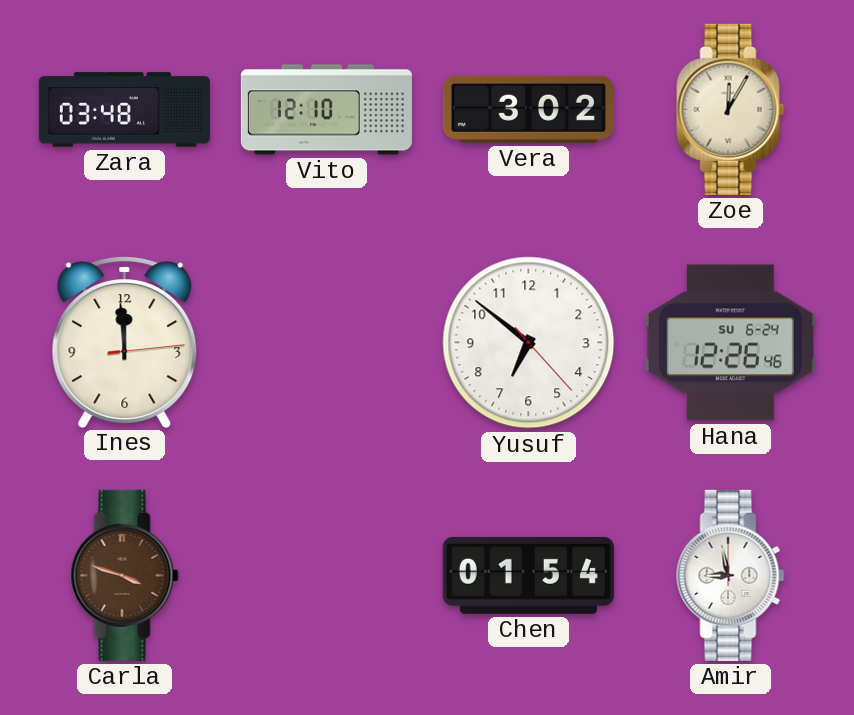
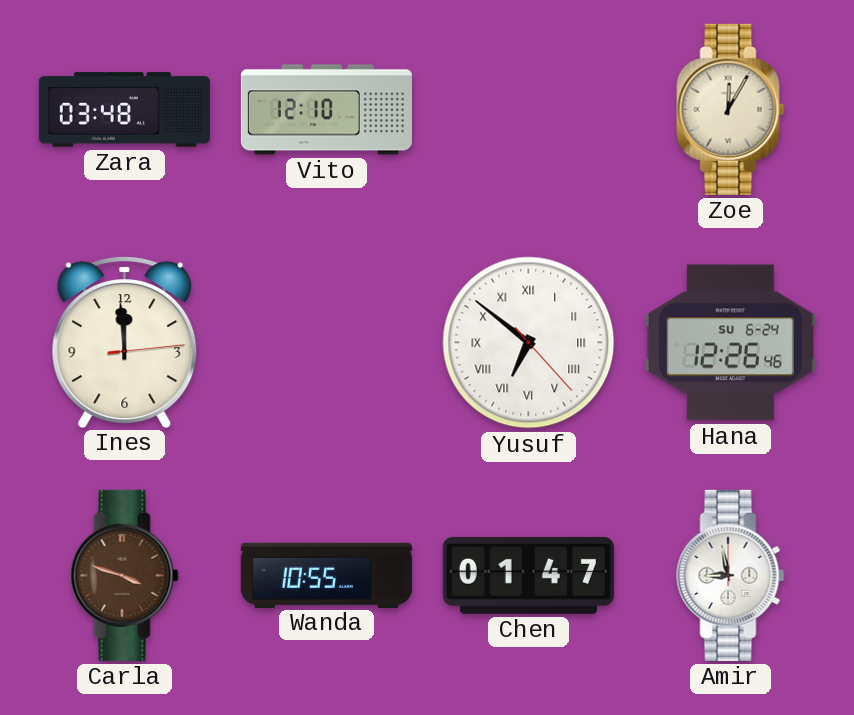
Vera: 3:02 -> none (528, 109)
Yusuf numerals: Arabic -> Roman (529, 343)
Wanda: none -> 10:55 (326, 575)
Chen: 01:54 -> 01:47 (528, 575)
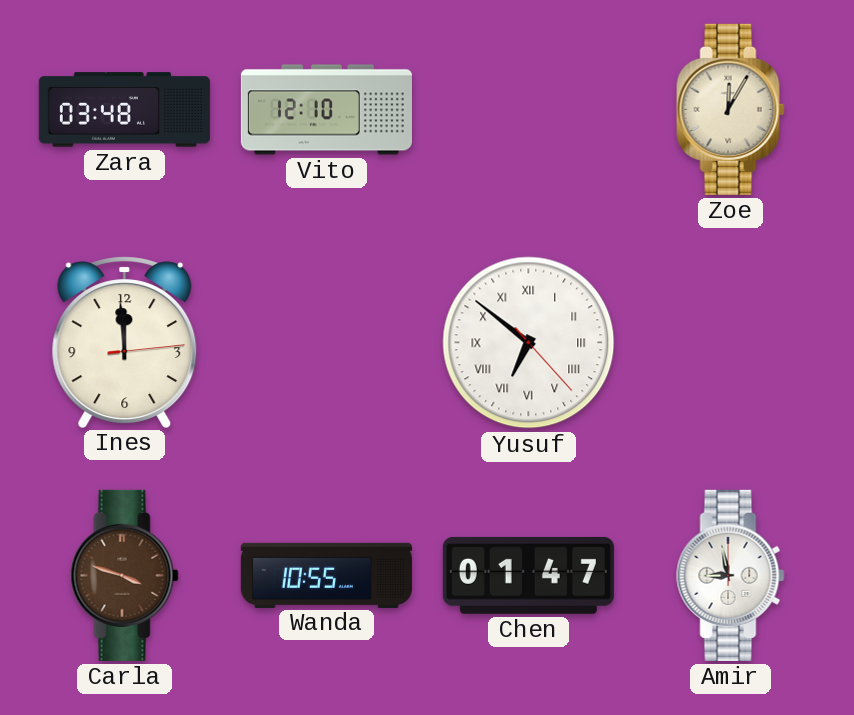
Hana: 12:26 -> none (730, 343)
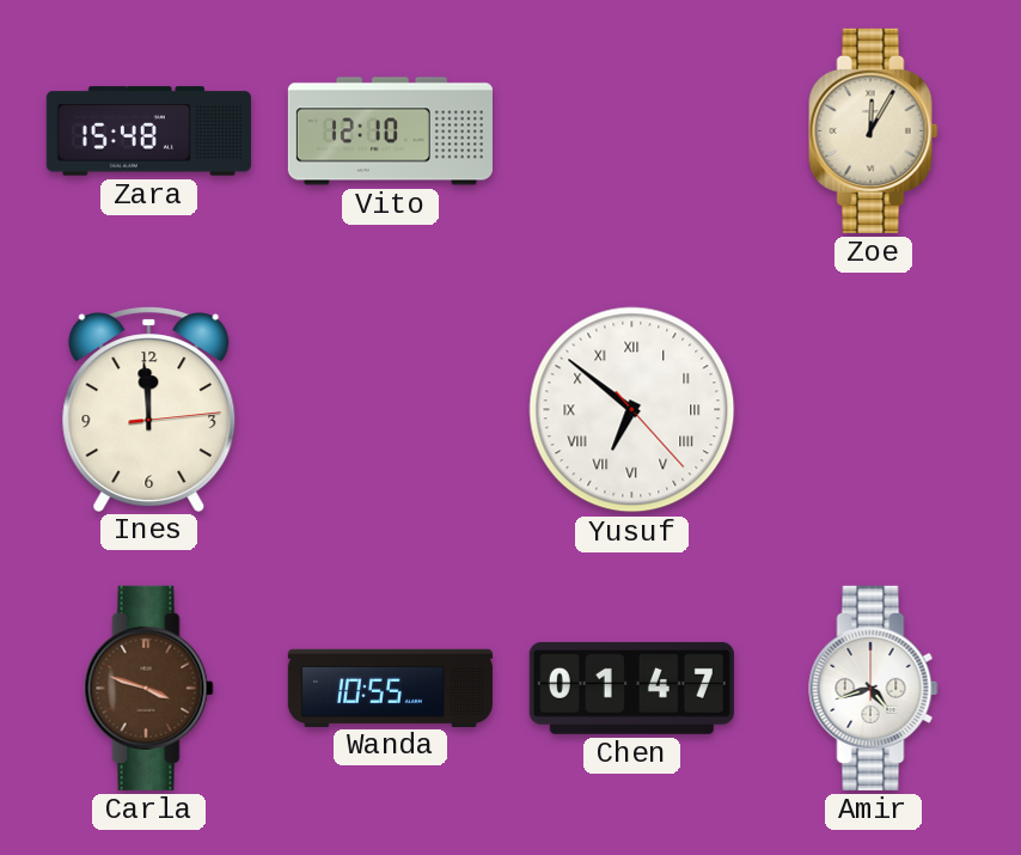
Zara: 03:48 -> 15:48 (148, 132)
Amir: 8:58 -> 4:42 (874, 688)
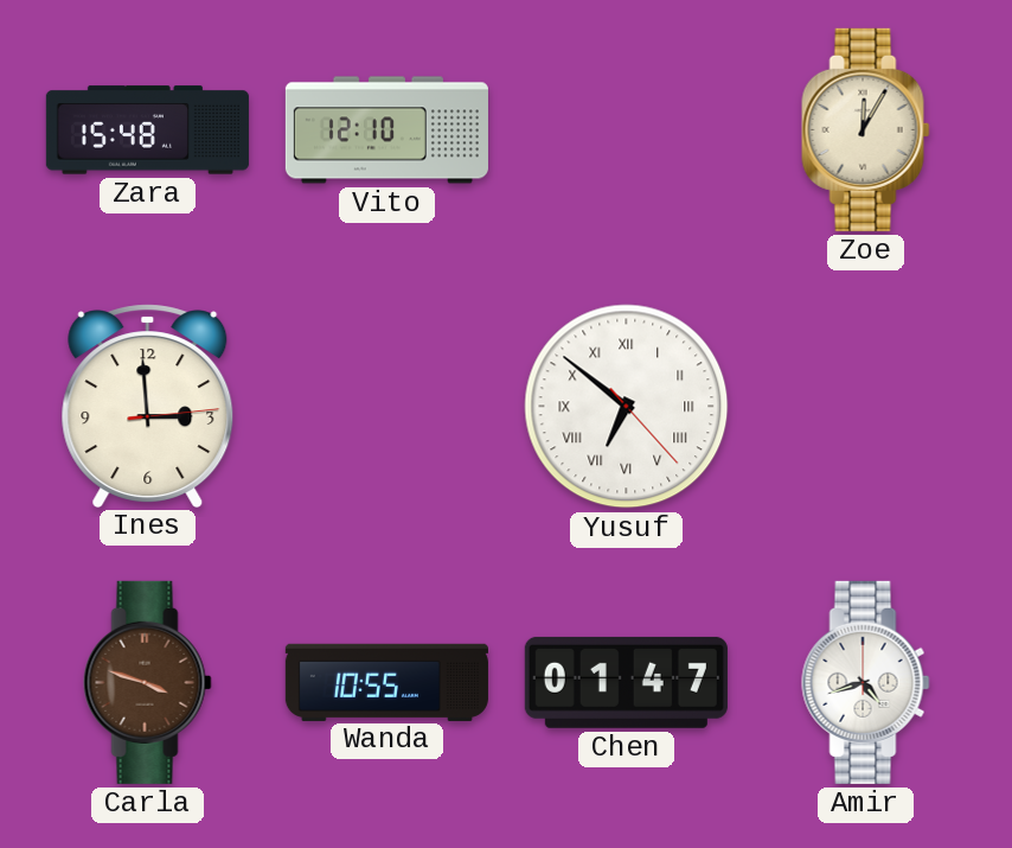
Ines: 11:59 -> 2:59 (148, 406)
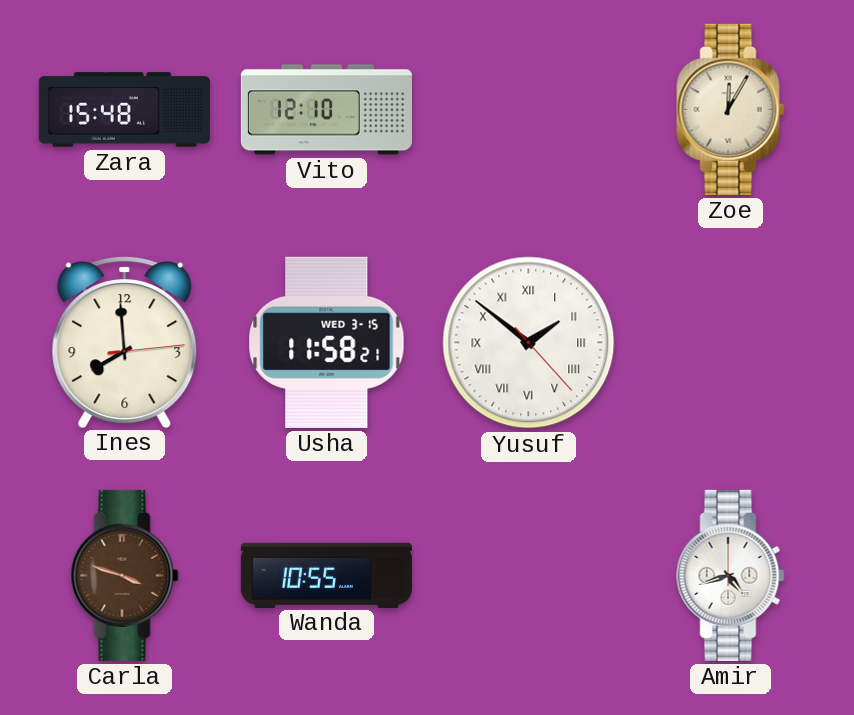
Ines: 2:59 -> 7:59 (125, 342)
Usha: none -> 11:58 (327, 342)
Yusuf: 6:51 -> 1:51 (529, 343)
Chen: 01:47 -> none (626, 682)
